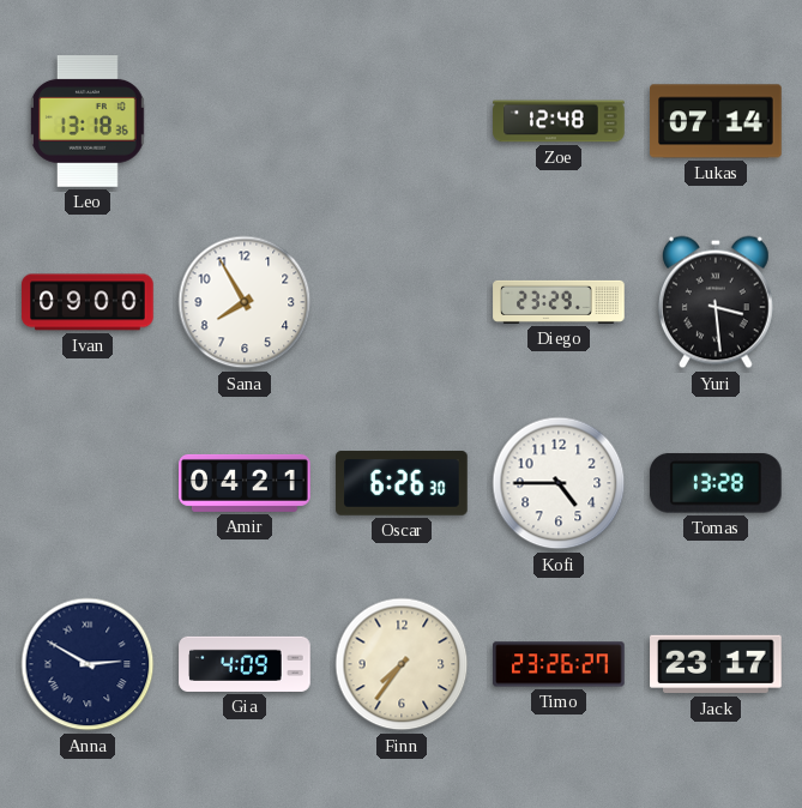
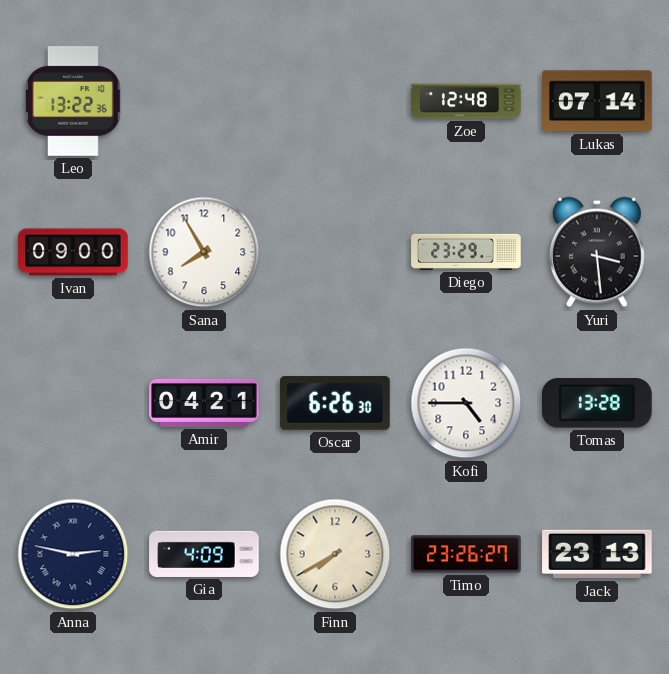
Leo: 13:18 -> 13:22 (73, 101)
Anna: 2:50 -> 2:47 (73, 554)
Finn: 7:36 -> 7:40 (335, 554)
Jack: 23:17 -> 23:13 (597, 554)
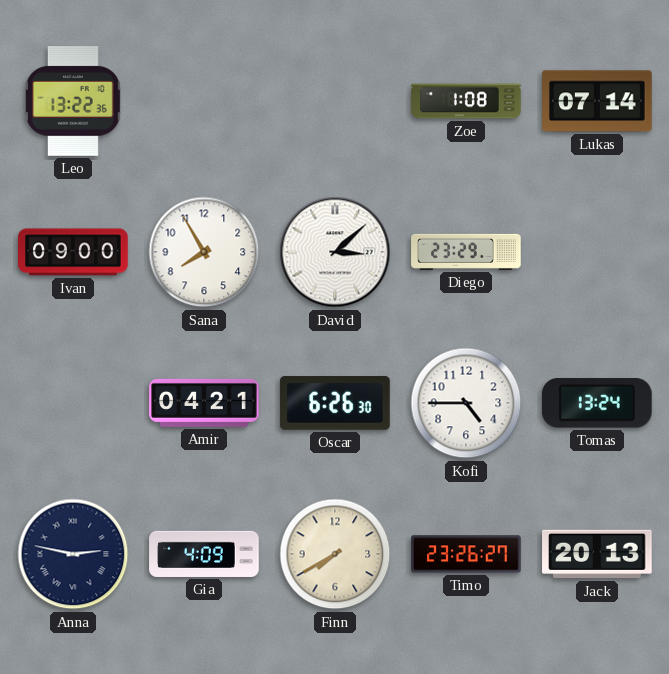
Zoe: 12:48 -> 1:08 (466, 101)
David: none -> 3:08 (335, 252)
Yuri: 3:29 -> none (597, 252)
Tomas: 13:28 -> 13:24 (597, 403)
Jack: 23:13 -> 20:13 (597, 554)
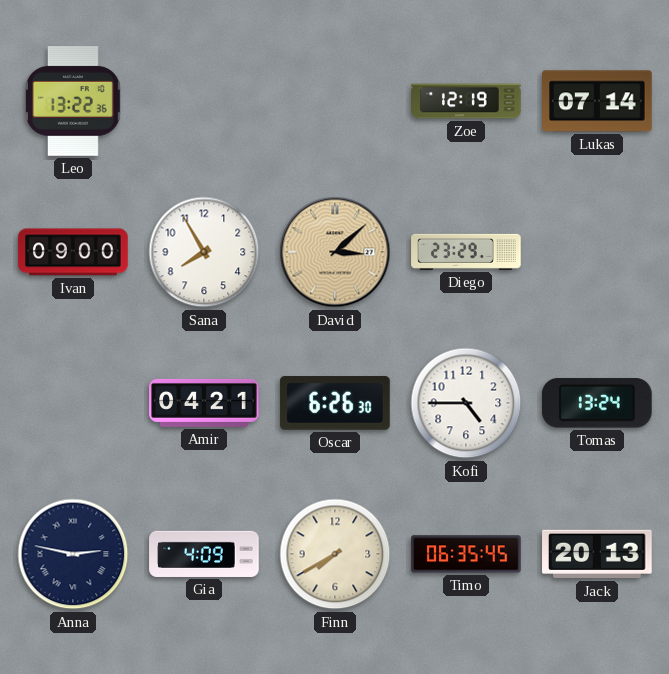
Zoe: 1:08 -> 12:19 (466, 101)
David dial: white -> champagne (335, 252)
Timo: 23:26 -> 06:35 (466, 554)
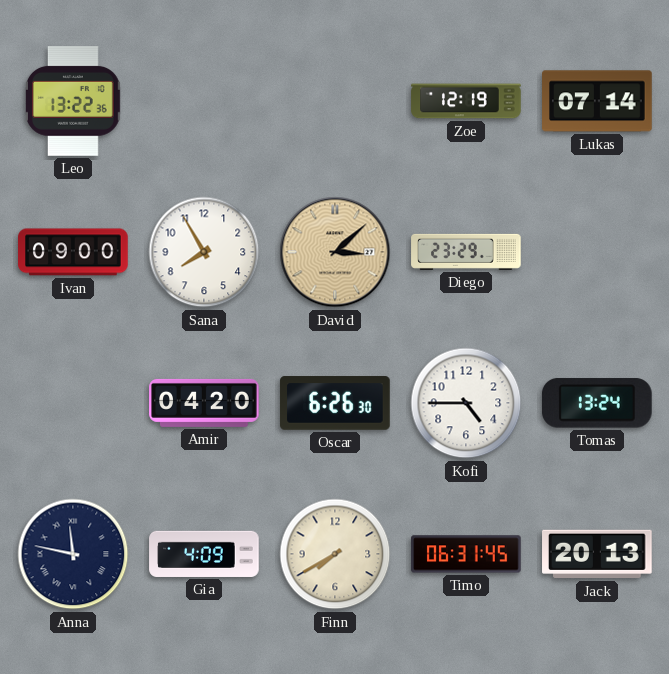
Amir: 04:21 -> 04:20 (204, 403)
Anna: 2:47 -> 11:47 (73, 554)
Timo: 06:35 -> 06:31 (466, 554)
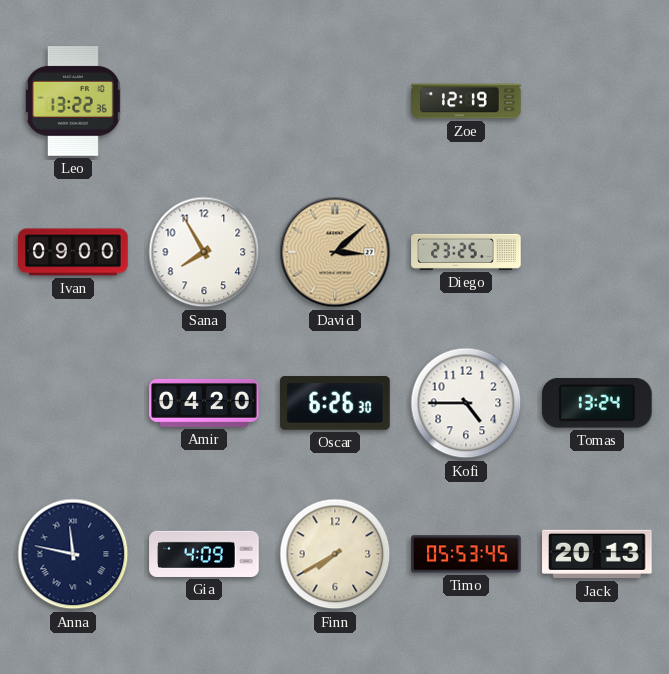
Lukas: 07:14 -> none (597, 101)
Diego: 23:29 -> 23:25 (466, 252)
Timo: 06:31 -> 05:53 (466, 554)
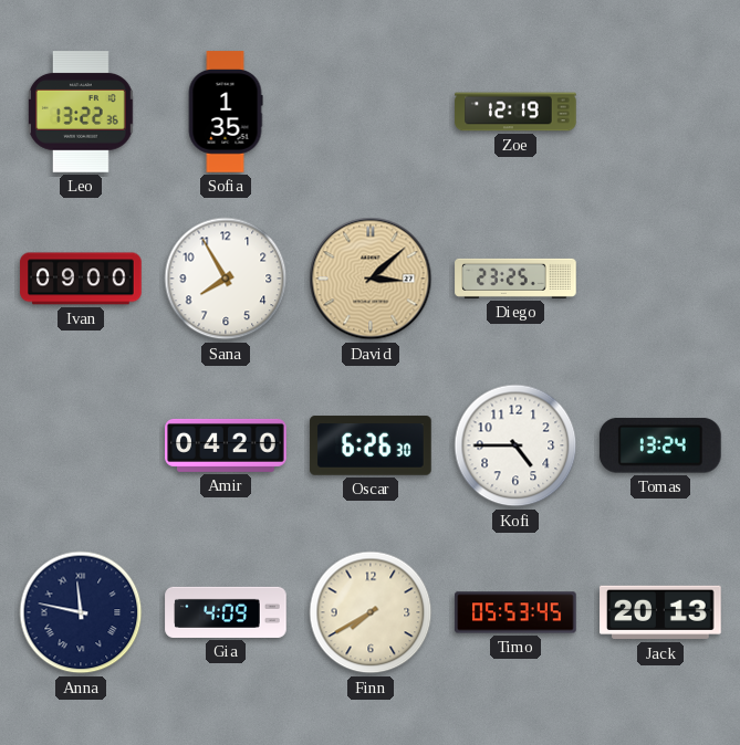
Sofia: none -> 1:35 (226, 112)
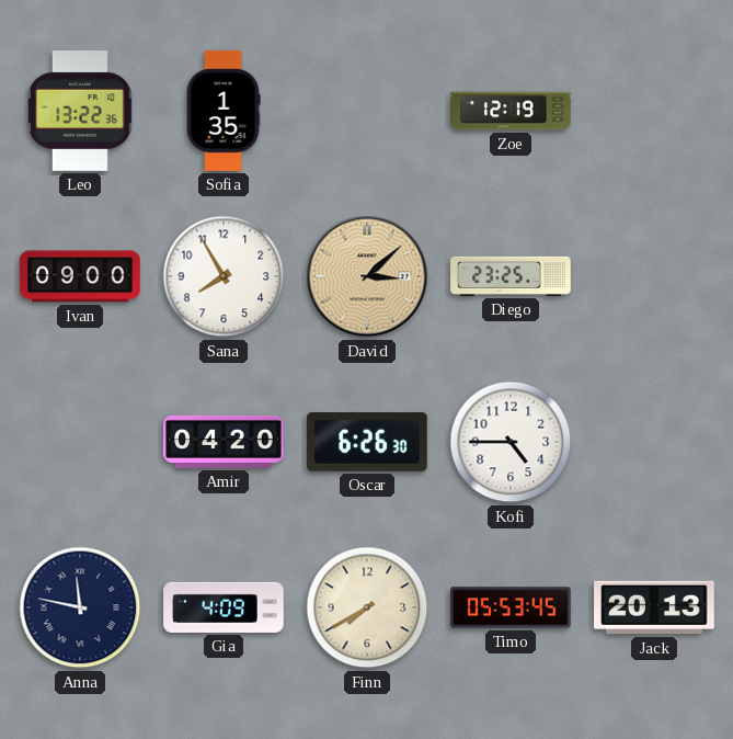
Tomas: 13:24 -> none (660, 445)
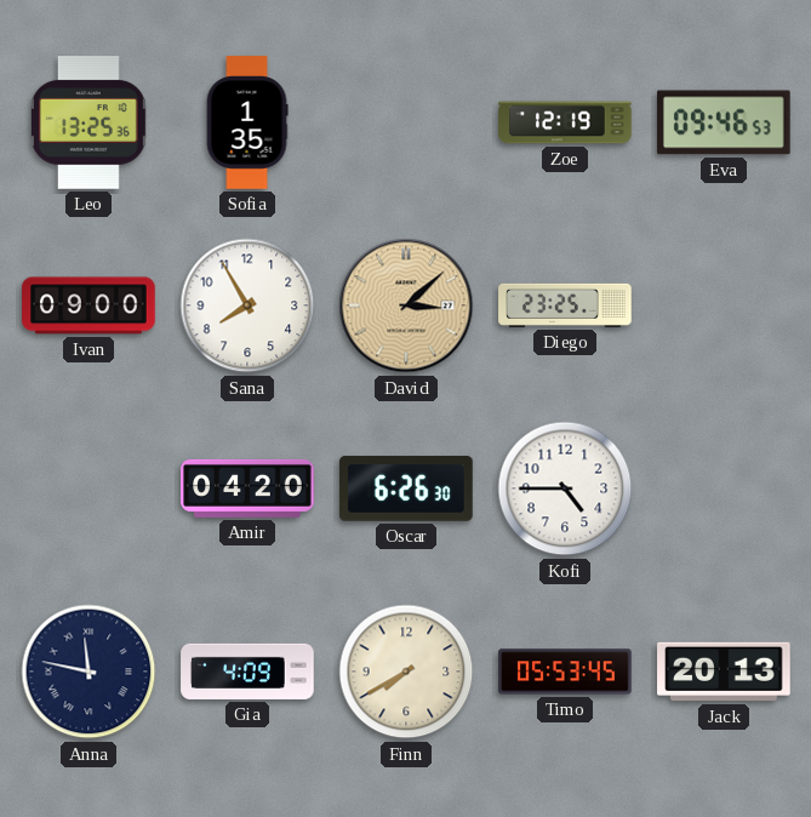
Leo: 13:22 -> 13:25 (88, 122)
Eva: none -> 09:46 (724, 122)
